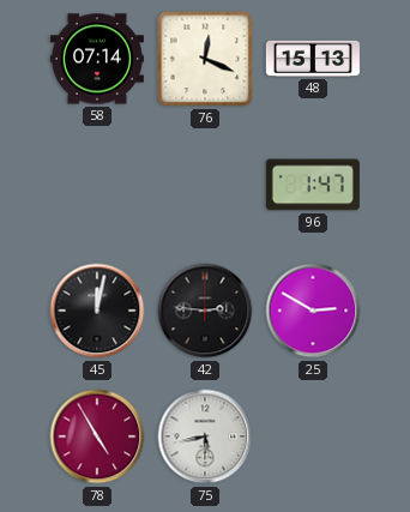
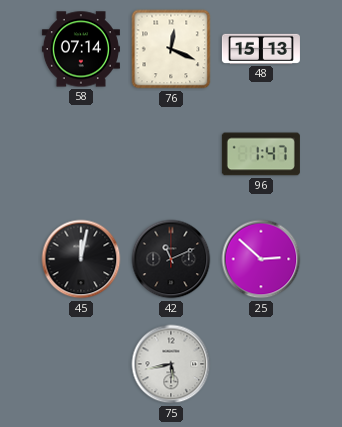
42: 2:46 -> 11:11 (171, 259)
25: 2:50 -> 2:52 (261, 259)
78: 4:55 -> none (97, 436)
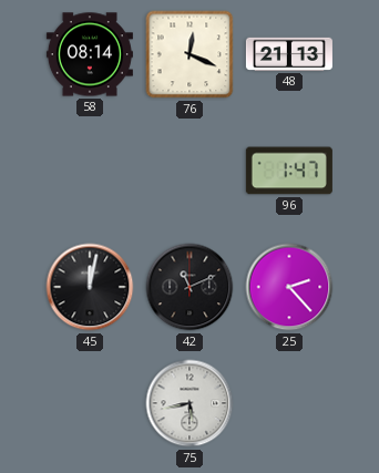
58: 07:14 -> 08:14 (90, 54)
48: 15:13 -> 21:13 (289, 54)
25: 2:52 -> 2:23 (289, 287)
